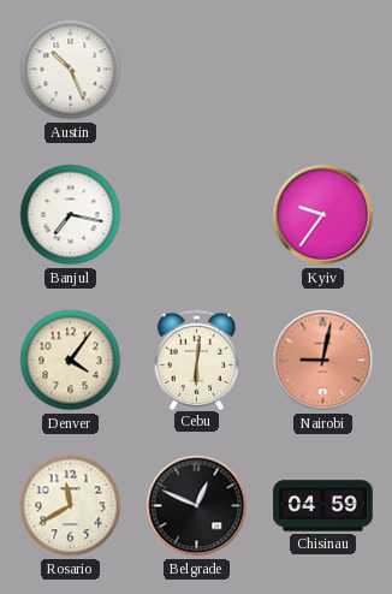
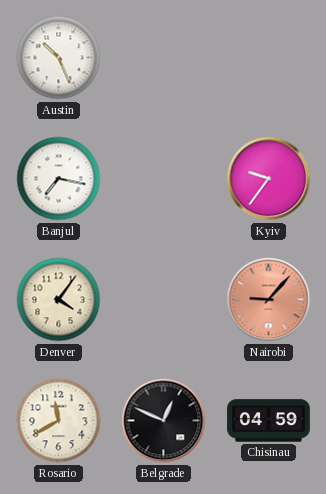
Cebu: 6:01 -> none (197, 360)
Nairobi: 9:02 -> 9:07 (269, 300)
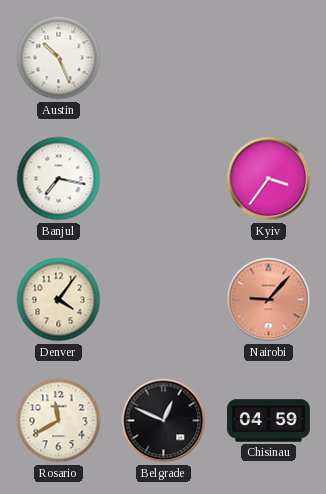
Kyiv: 9:36 -> 3:36 (269, 179)
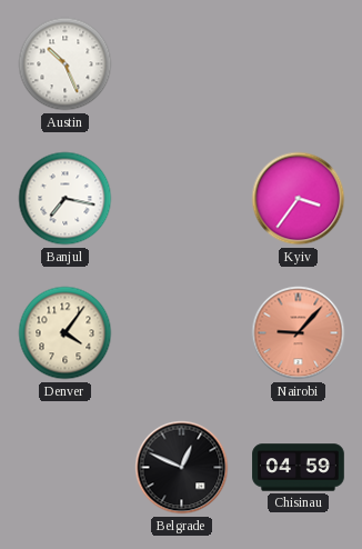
Rosario: 11:40 -> none (59, 421)
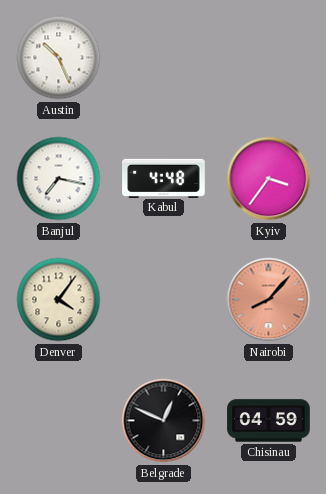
Kabul: none -> 4:48 (164, 178)
Nairobi: 9:07 -> 8:07 (269, 300)
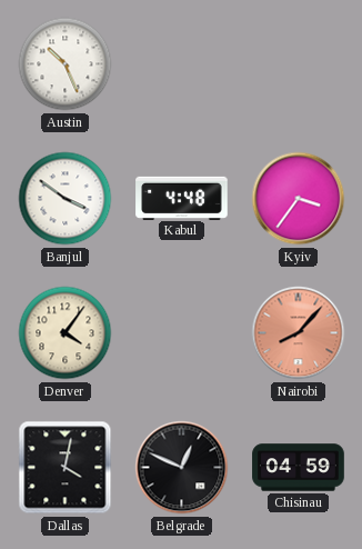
Banjul: 7:17 -> 3:51 (66, 199)
Dallas: none -> 4:02 (66, 468)
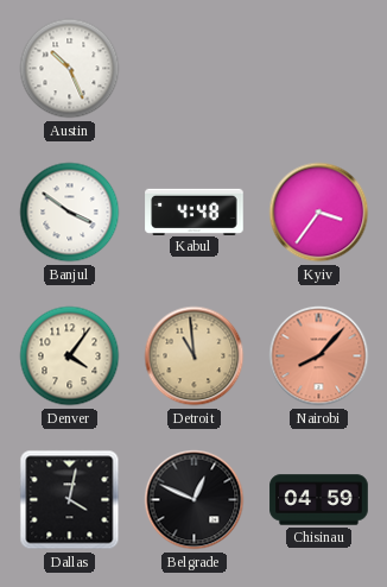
Detroit: none -> 10:59 (195, 356)
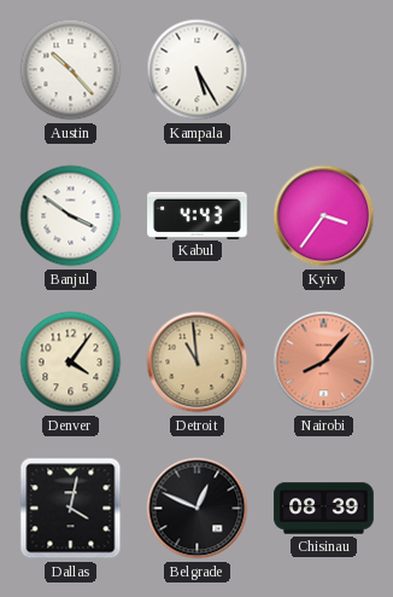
Austin: 10:26 -> 10:23 (71, 70)
Kampala: none -> 5:25 (198, 70)
Kabul: 4:48 -> 4:43 (198, 215)
Chisinau: 04:59 -> 08:39 (324, 509)
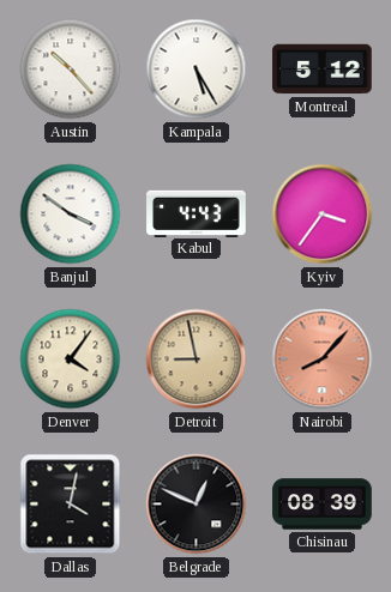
Montreal: none -> 5:12 (323, 70)
Detroit: 10:59 -> 8:58 (197, 360)
